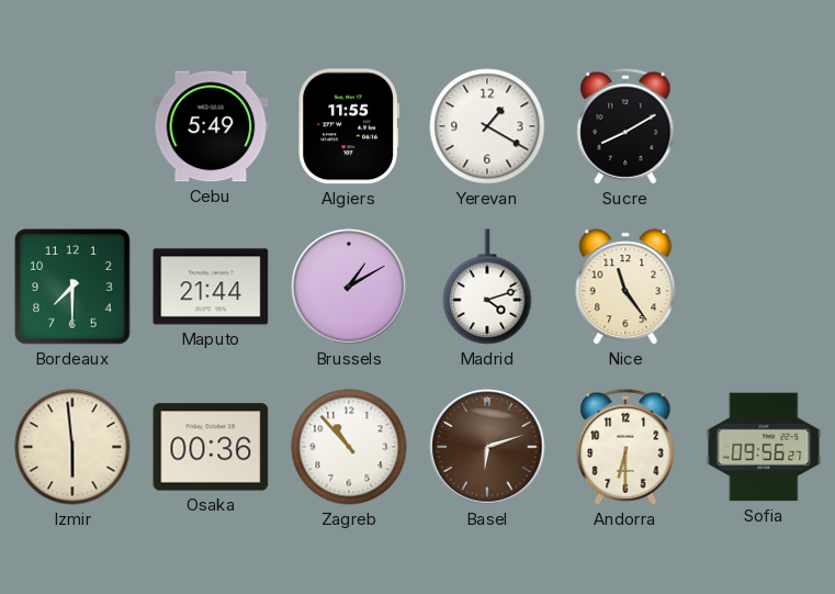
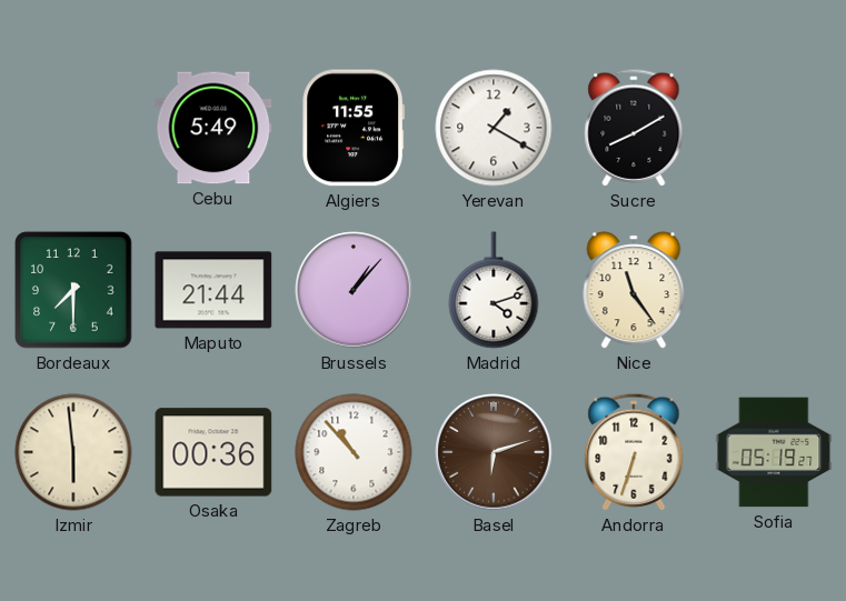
Brussels: 1:10 -> 1:07 (354, 290)
Andorra: 6:30 -> 6:33 (634, 452)
Sofia: 09:56 -> 05:19 (774, 452)
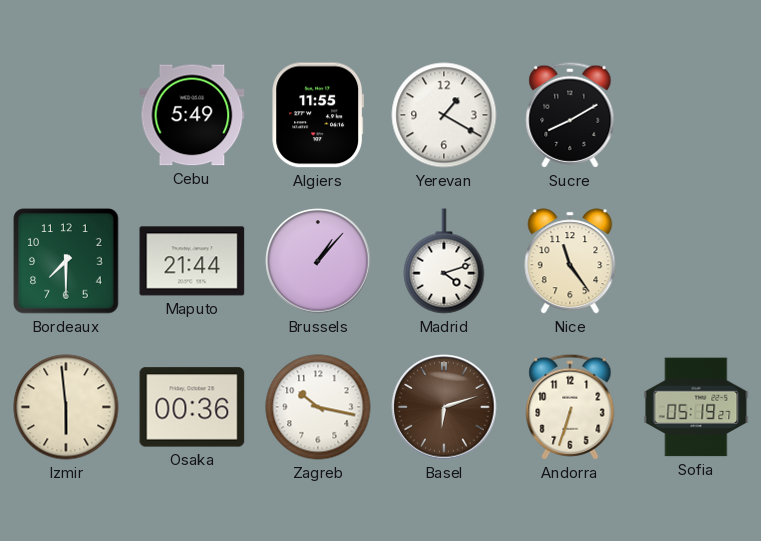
Zagreb: 10:53 -> 10:17 (318, 407)
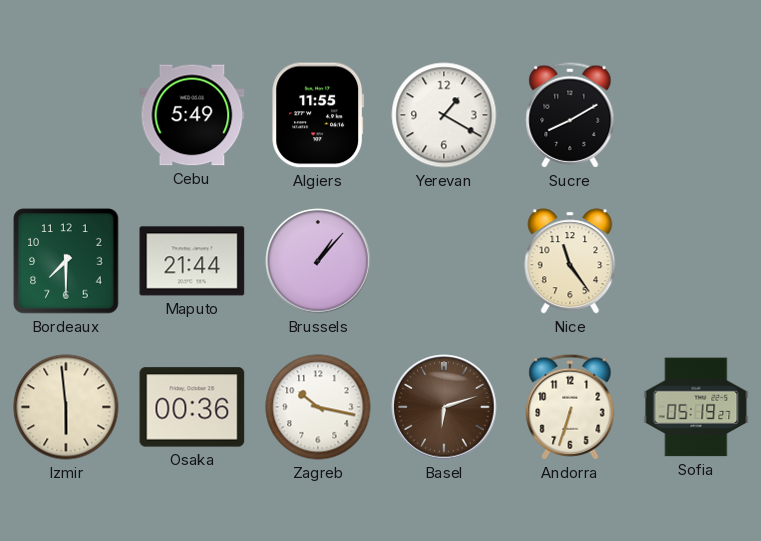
Madrid: 4:12 -> none (444, 261)
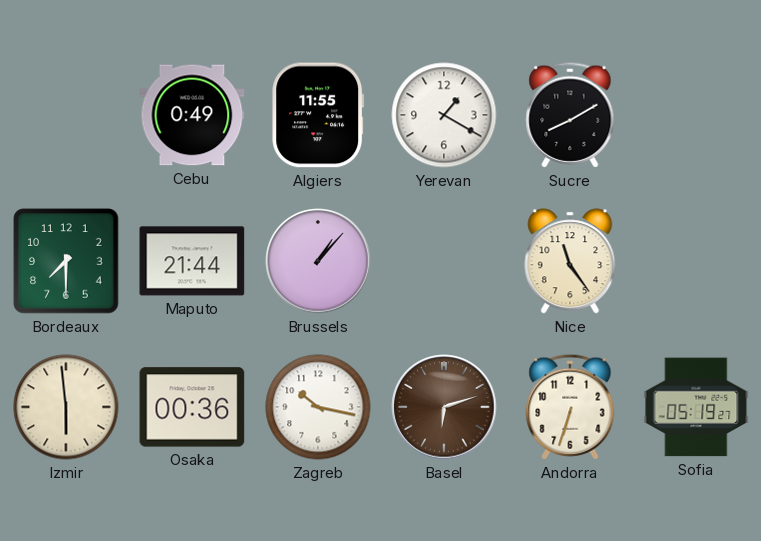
Cebu: 5:49 -> 0:49 (192, 115)
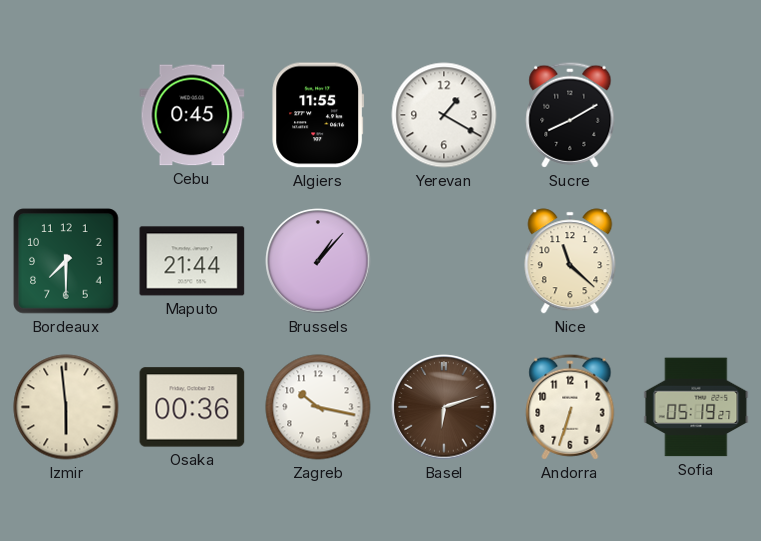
Cebu: 0:49 -> 0:45 (192, 115)
Nice: 11:24 -> 11:22 (570, 261)
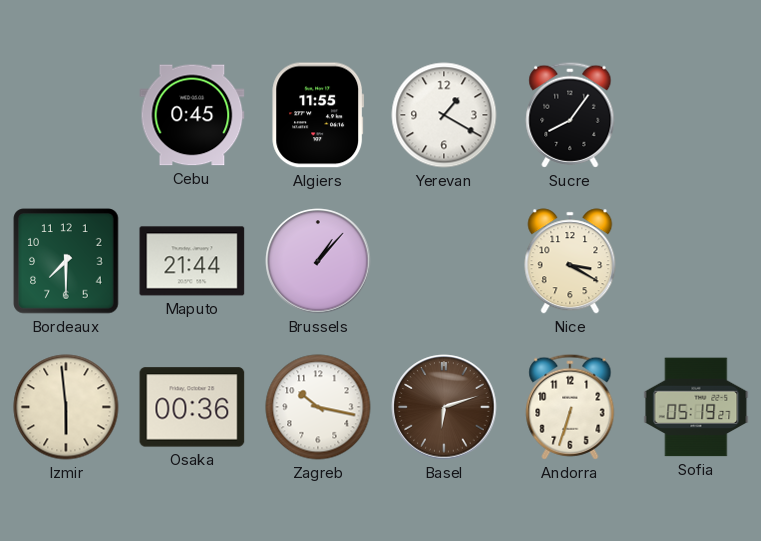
Sucre: 8:10 -> 8:06 (570, 115)
Nice: 11:22 -> 3:20 (570, 261)
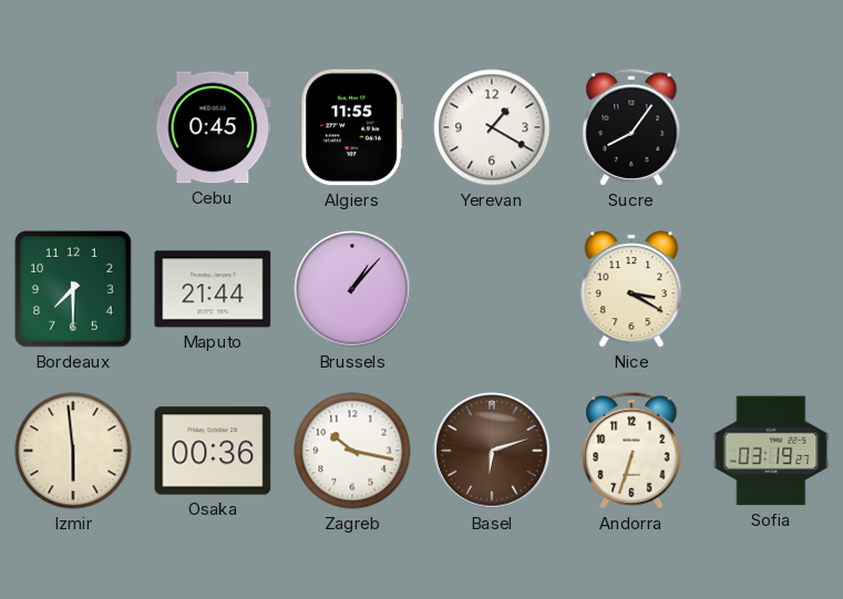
Sofia: 05:19 -> 03:19 (771, 451)
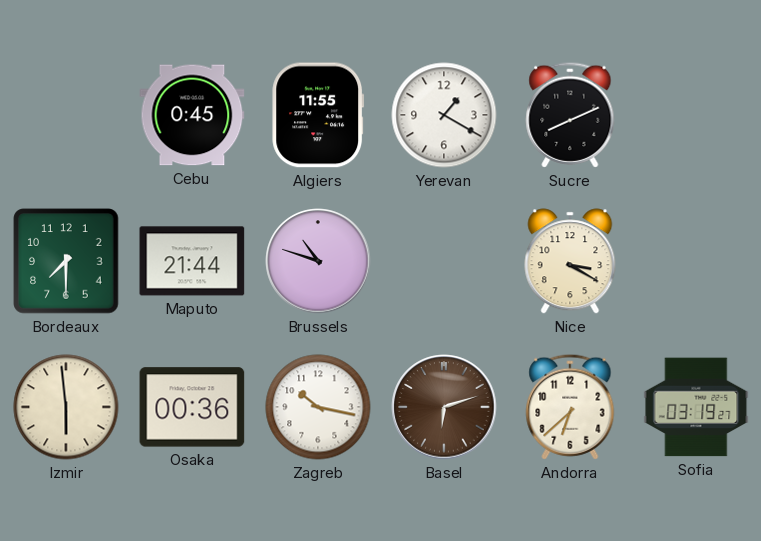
Sucre: 8:06 -> 8:11 (570, 115)
Brussels: 1:07 -> 10:48 (318, 261)
Andorra: 6:33 -> 6:38 (570, 407)
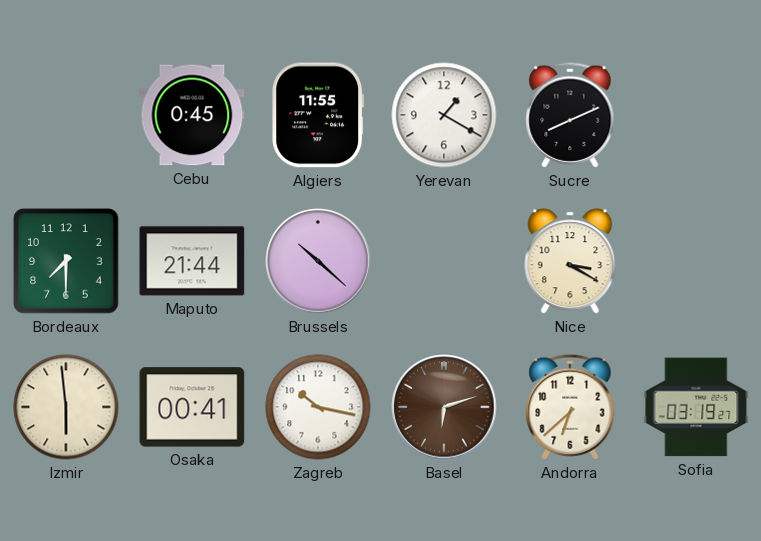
Brussels: 10:48 -> 10:22 (318, 261)
Osaka: 00:36 -> 00:41 (192, 407)
